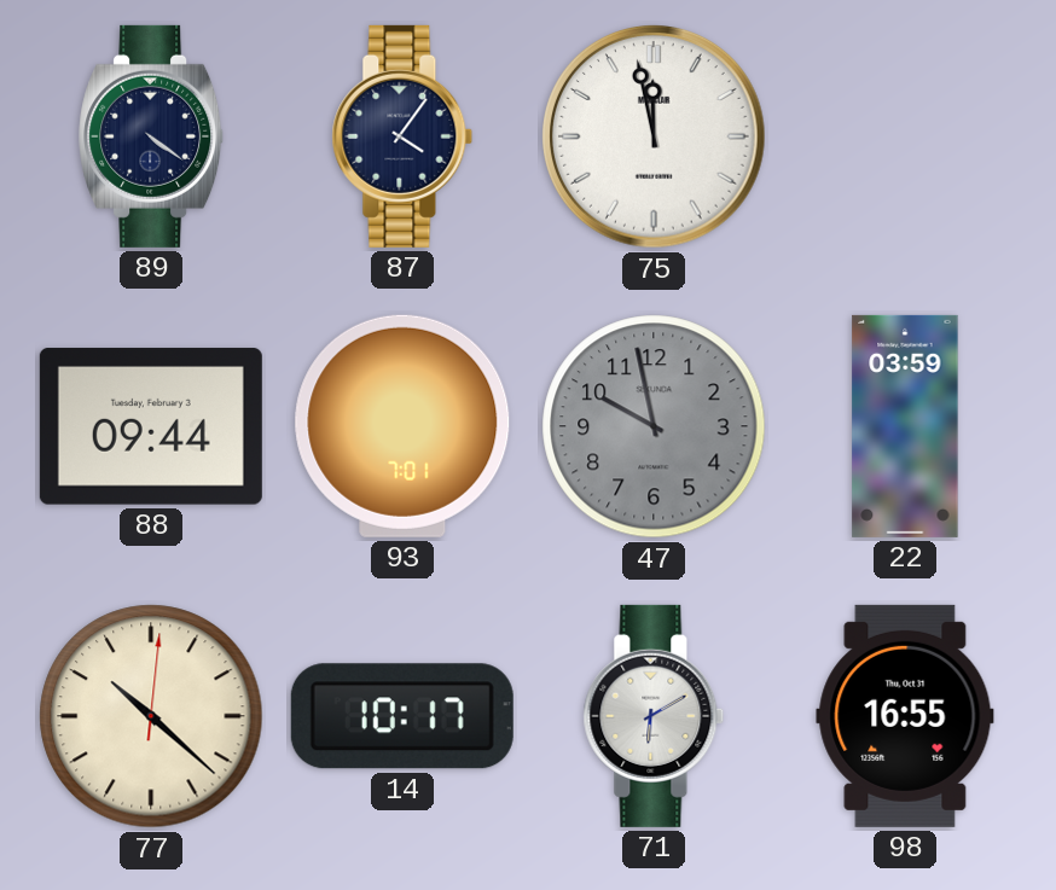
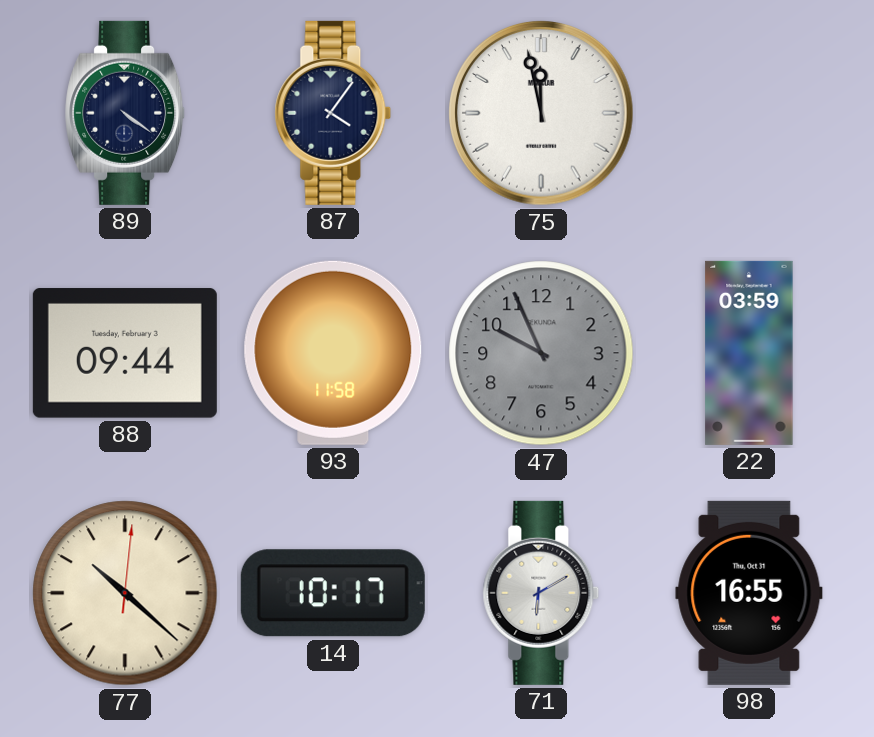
93: 7:01 -> 11:58 (333, 353)
47: 9:58 -> 9:56 (541, 353)
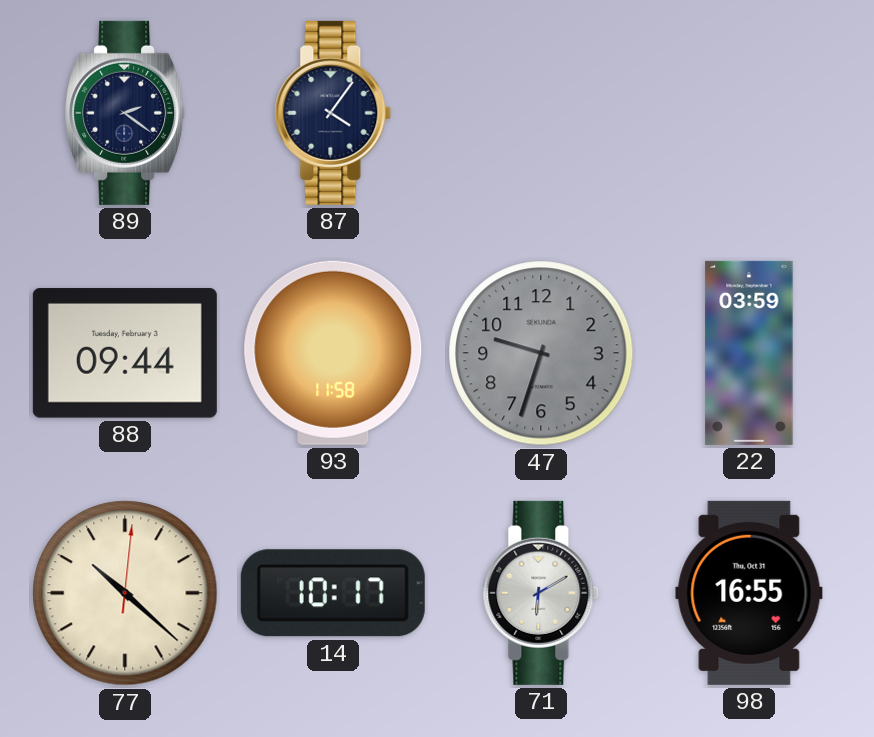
89: 4:21 -> 2:21 (126, 113)
75: 11:58 -> none (542, 114)
47: 9:56 -> 9:33 (541, 353)
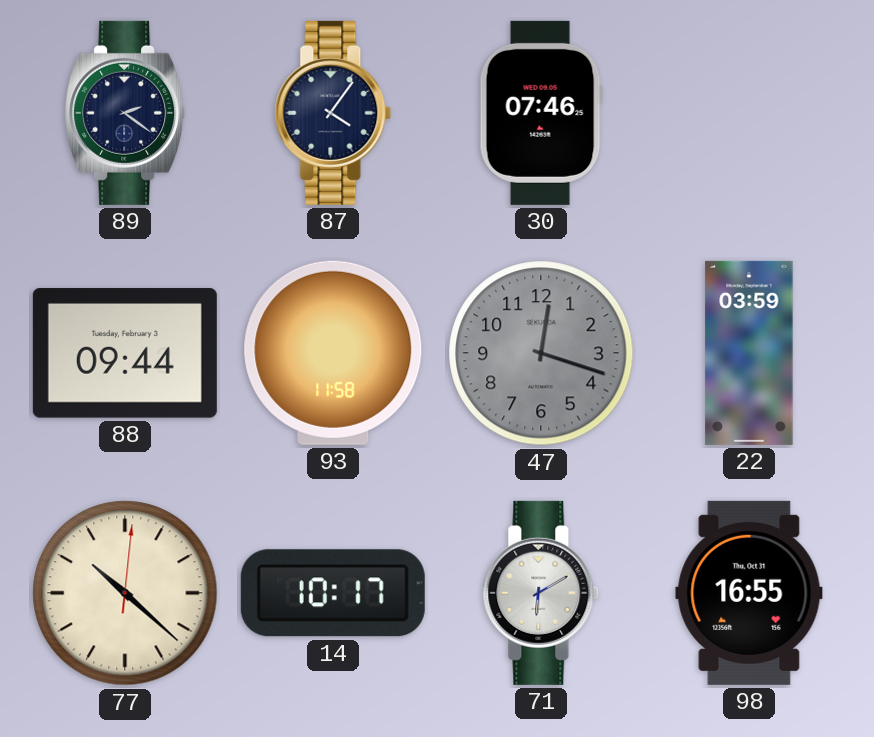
30: none -> 07:46 (541, 113)
47: 9:33 -> 12:18 (541, 353)
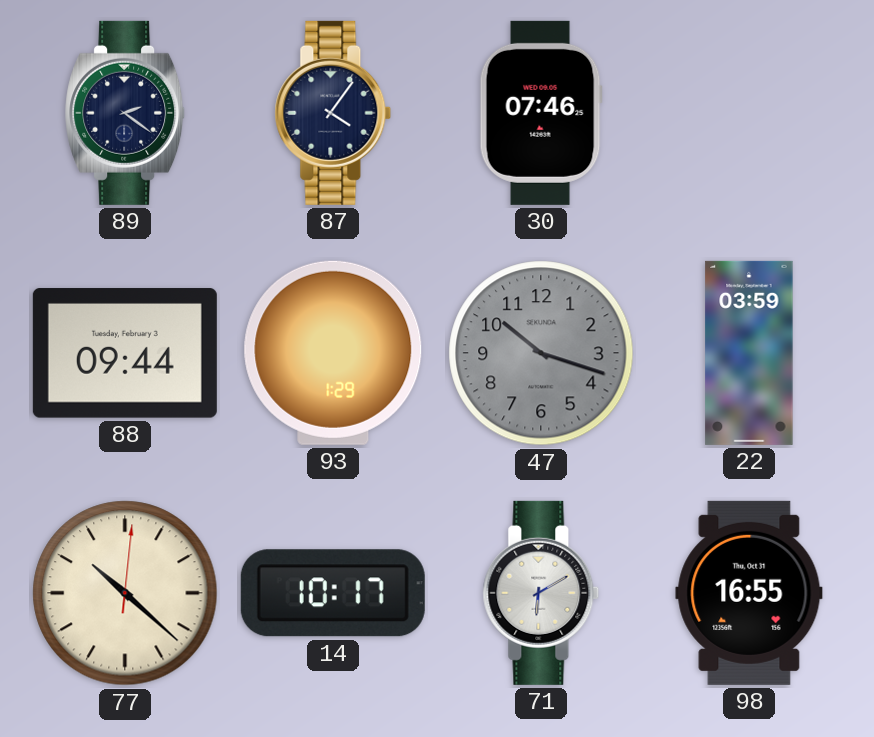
93: 11:58 -> 1:29 (333, 353)
47: 12:18 -> 10:18 (541, 353)
